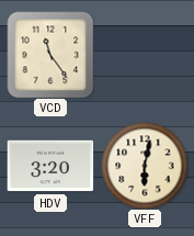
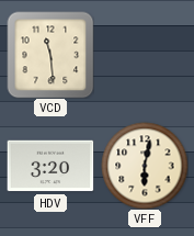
VCD: 11:24 -> 11:29 (50, 55)
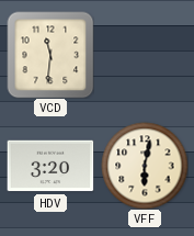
VCD: 11:29 -> 11:31 (50, 55)
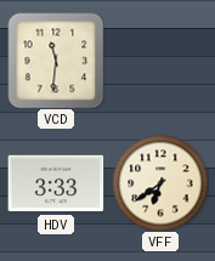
HDV: 3:20 -> 3:33 (56, 183)
VFF: 6:02 -> 6:39 (160, 183)
